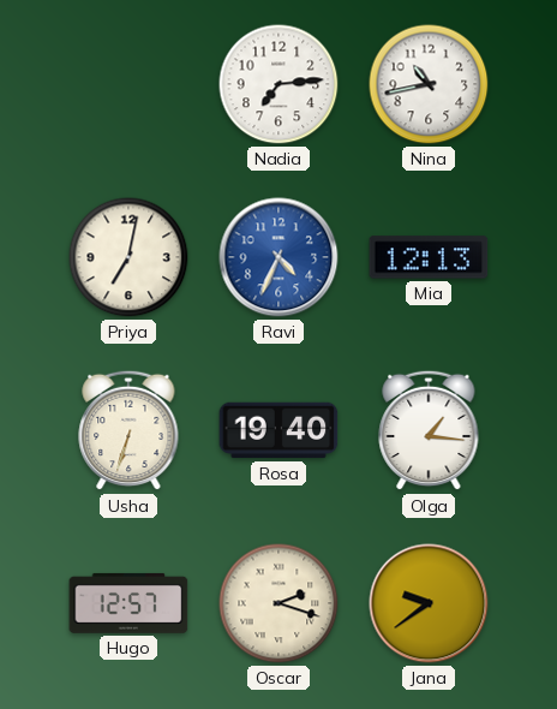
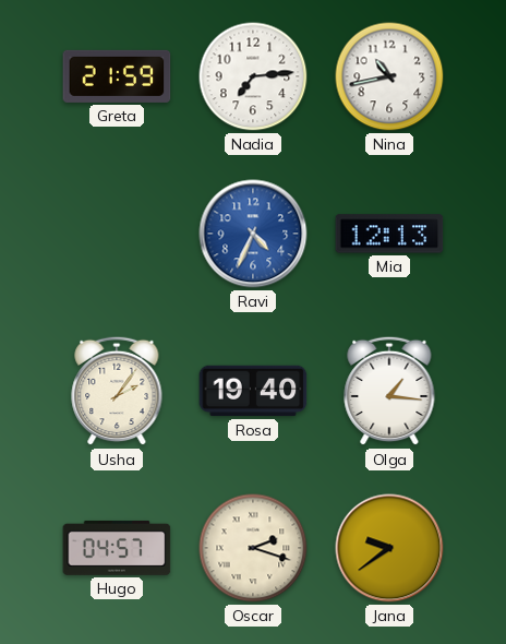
Greta: none -> 21:59 (117, 76)
Priya: 7:02 -> none (128, 257)
Usha: 6:33 -> 2:06 (117, 391)
Hugo: 12:57 -> 04:57 (117, 548)
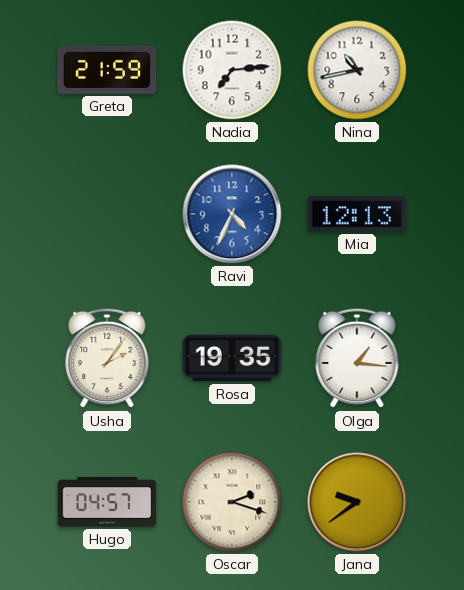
Rosa: 19:40 -> 19:35 (232, 358)
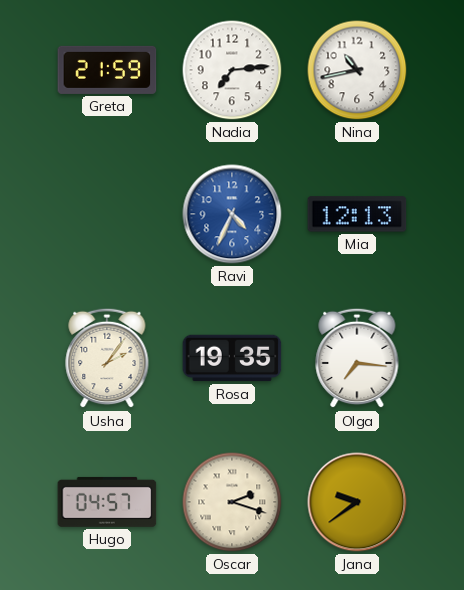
Olga: 1:16 -> 7:16 (357, 358)
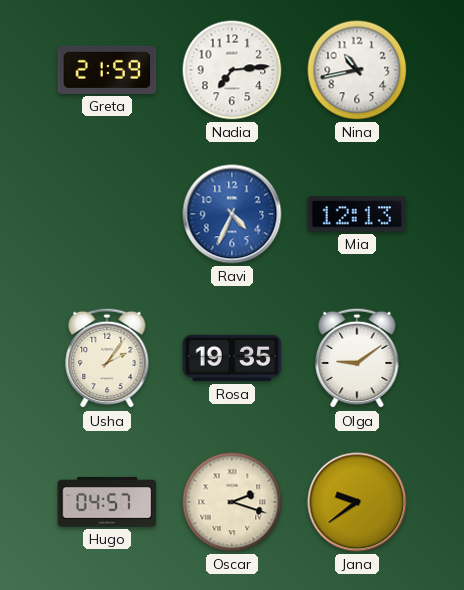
Olga: 7:16 -> 9:09 (357, 358)
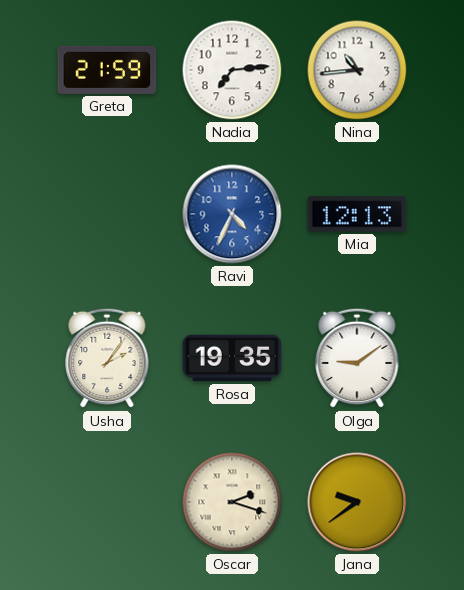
Nina: 10:43 -> 10:44 (357, 70)
Hugo: 04:57 -> none (107, 502)
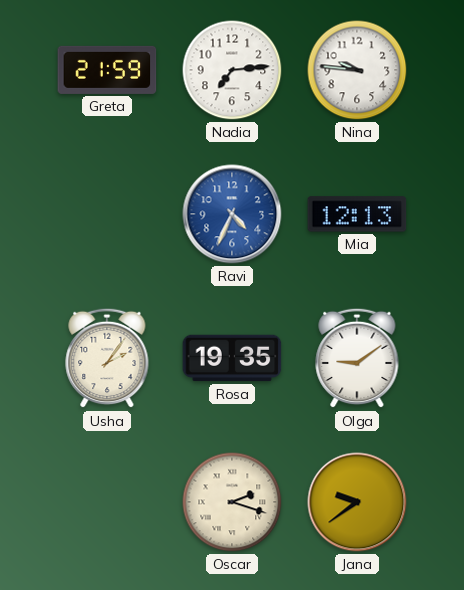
Nina: 10:44 -> 9:46 (357, 70)
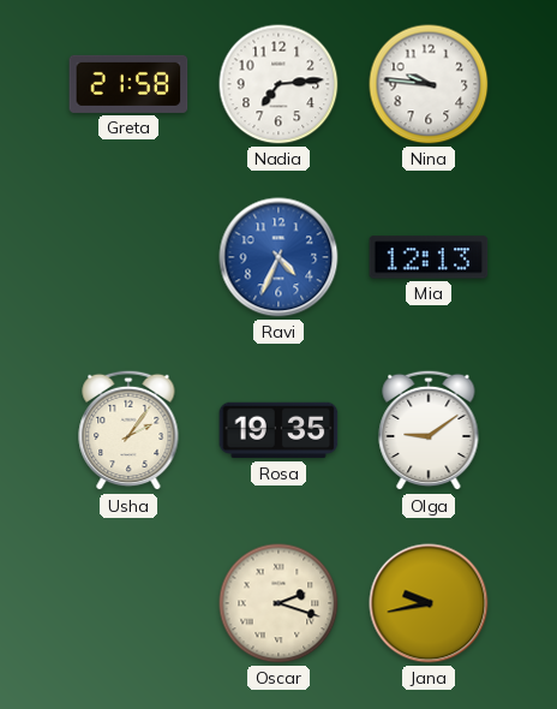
Greta: 21:59 -> 21:58 (128, 84)
Jana: 9:39 -> 9:43 (429, 603)
